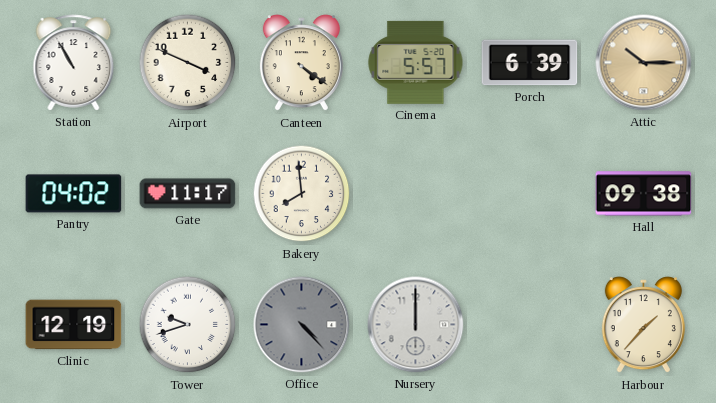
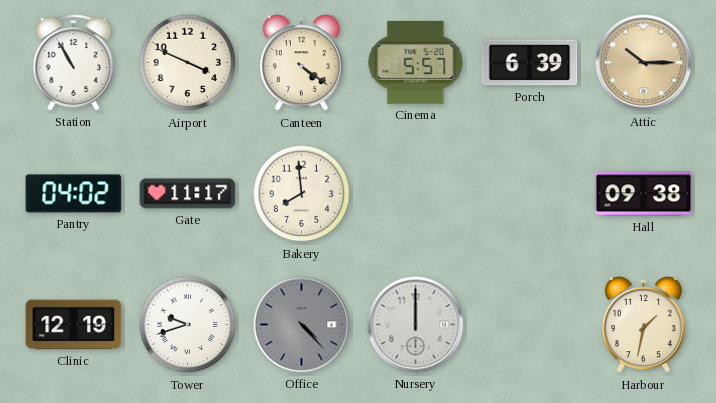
Harbour: 1:37 -> 1:32 (643, 325)
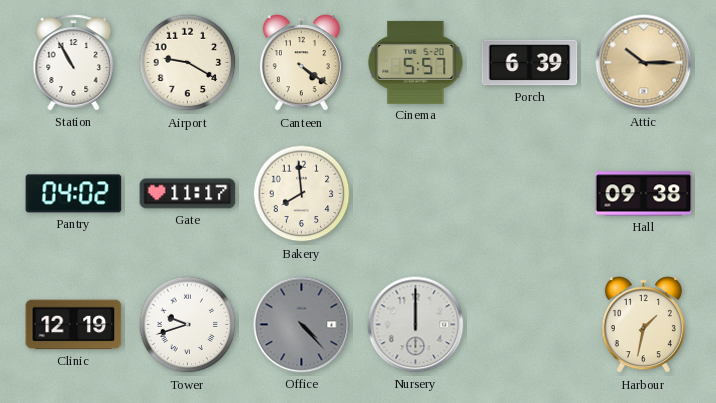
Airport: 3:49 -> 9:20 (188, 63)
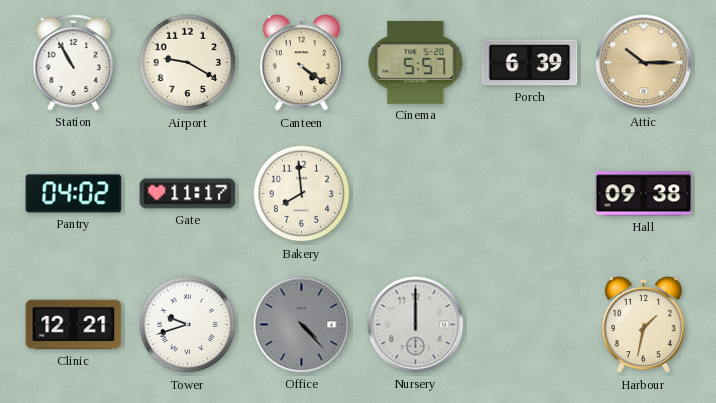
Clinic: 12:19 -> 12:21 (74, 325)
